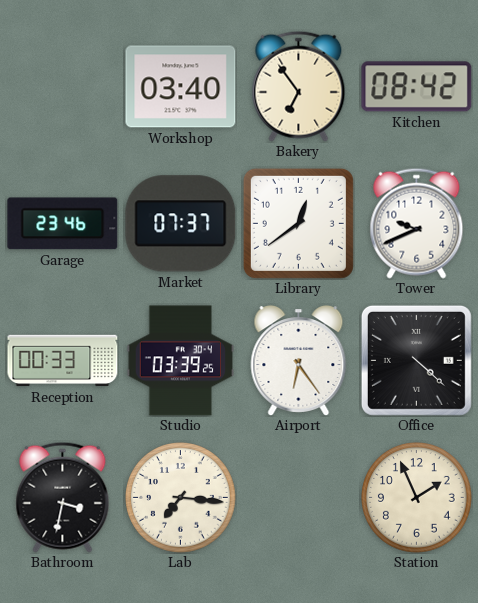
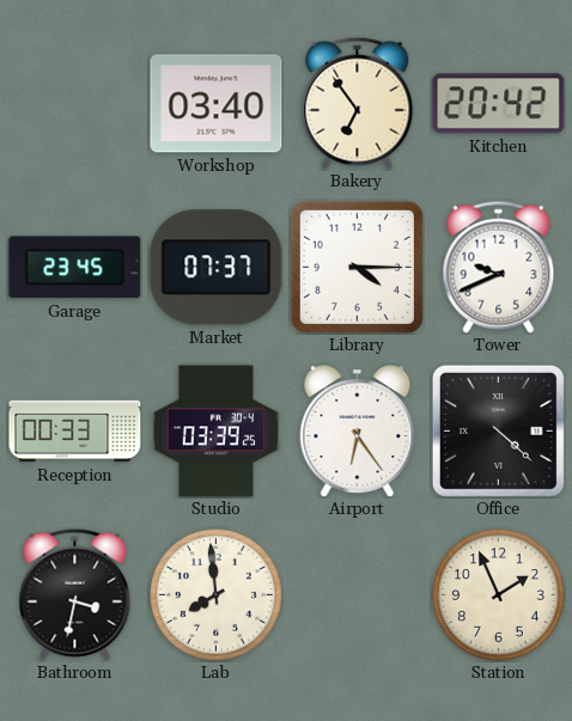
Kitchen: 08:42 -> 20:42 (499, 104)
Garage: 23:46 -> 23:45 (75, 268)
Library: 12:39 -> 4:15 (357, 267)
Lab: 7:16 -> 7:59 (217, 595)
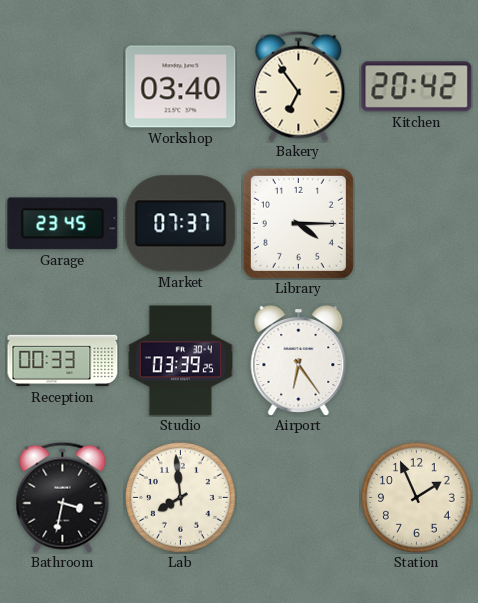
Tower: 9:41 -> none (499, 267)
Office: 4:22 -> none (498, 430)
